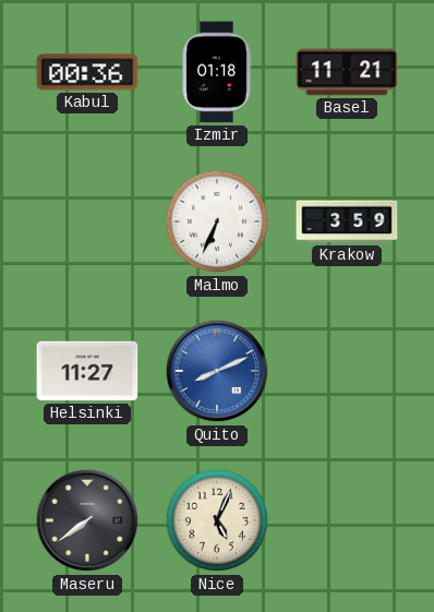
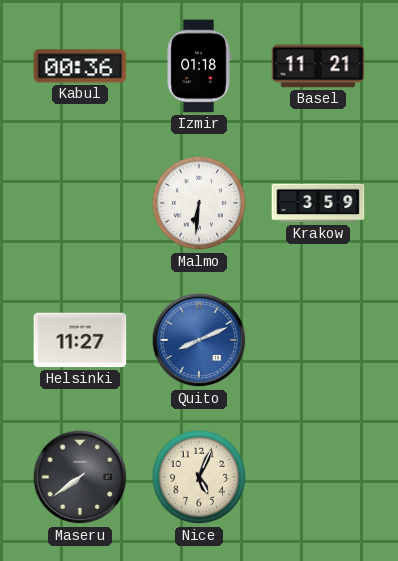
Malmo: 6:34 -> 6:31 (199, 203)
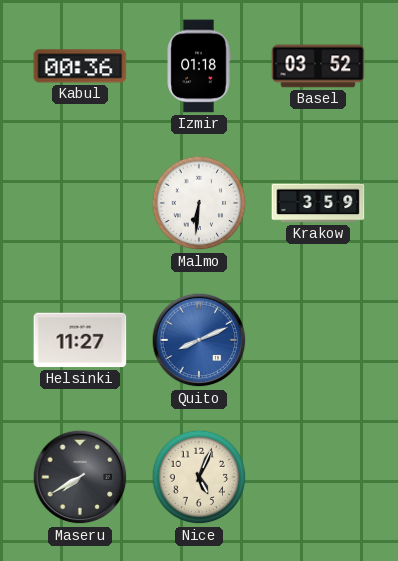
Basel: 11:21 -> 03:52 (318, 66)
Maseru: 7:39 -> 7:40 (80, 477)
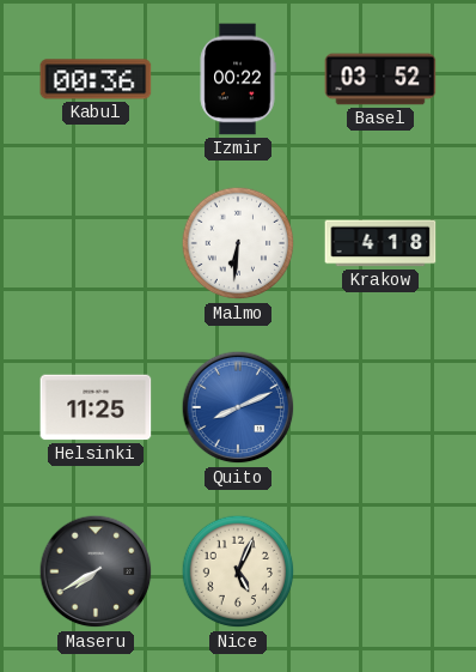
Izmir: 01:18 -> 00:22 (238, 79)
Krakow: 3:59 -> 4:18 (380, 243)
Helsinki: 11:27 -> 11:25 (96, 407)
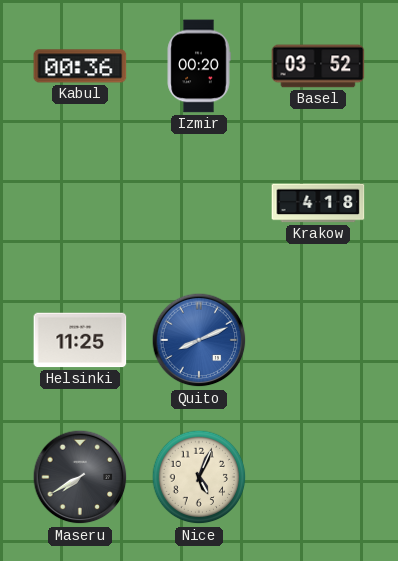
Izmir: 00:22 -> 00:20 (199, 66)
Malmo: 6:31 -> none (238, 243)
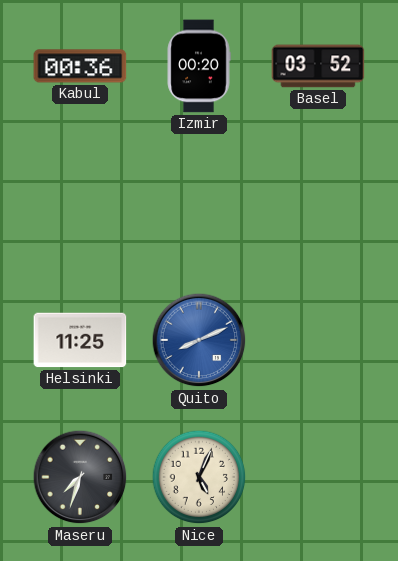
Krakow: 4:18 -> none (318, 203)
Maseru: 7:40 -> 7:33 (80, 477)
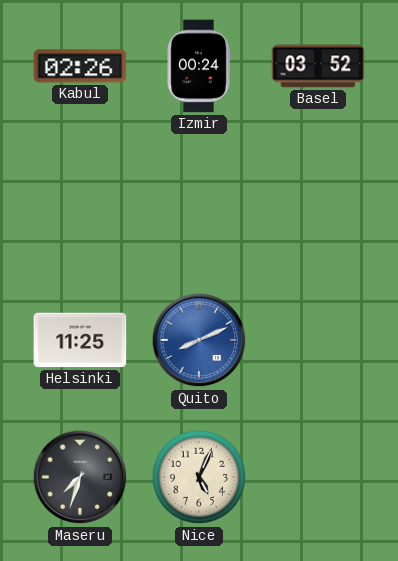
Kabul: 00:36 -> 02:26 (80, 66)
Izmir: 00:20 -> 00:24 (199, 66)
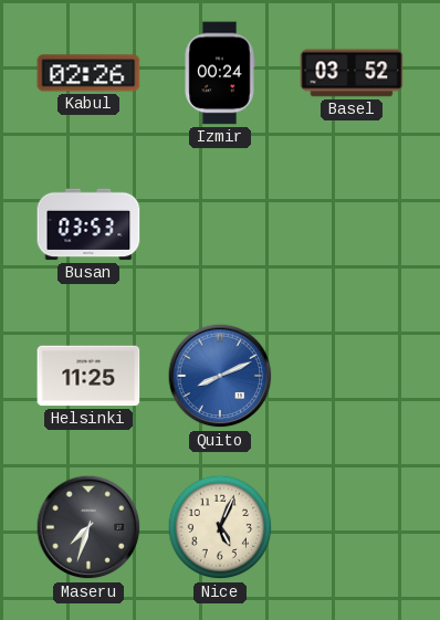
Busan: none -> 03:53 (88, 224)
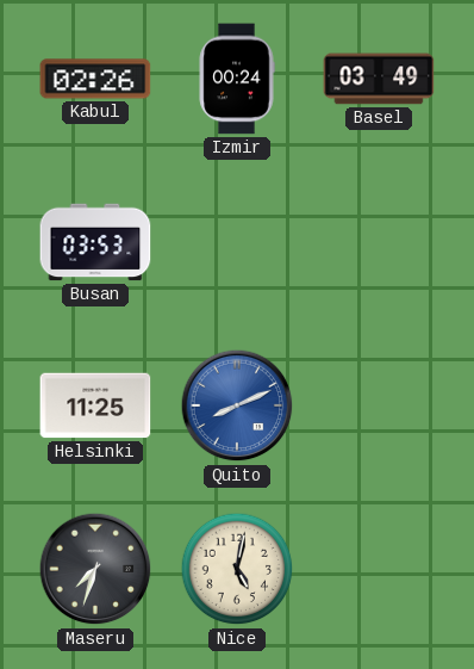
Basel: 03:52 -> 03:49 (379, 79)
Nice: 5:04 -> 5:02 (237, 569)
